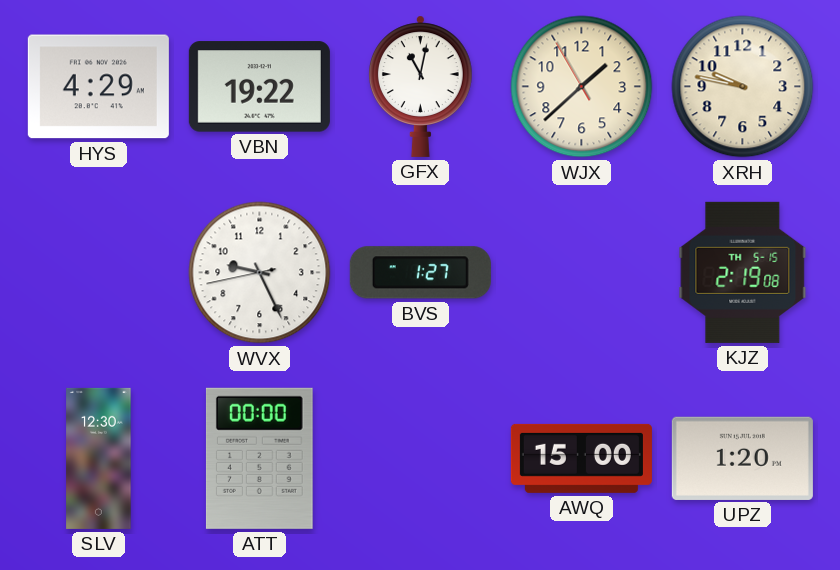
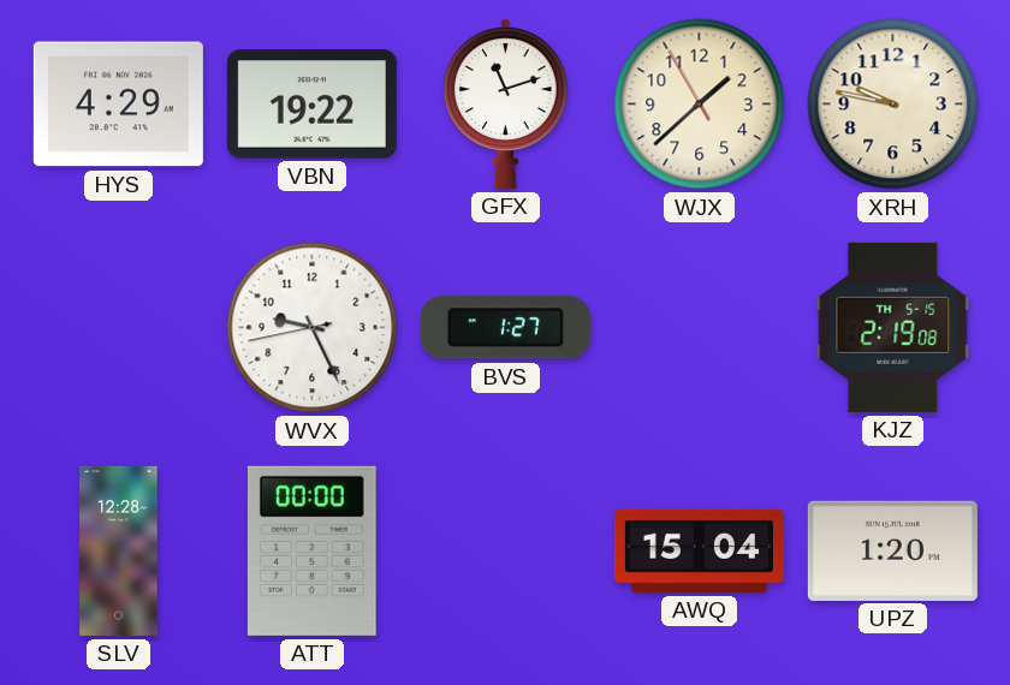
GFX: 11:02 -> 11:12 (505, 103)
SLV: 12:30 -> 12:28 (119, 550)
AWQ: 15:00 -> 15:04 (699, 550)
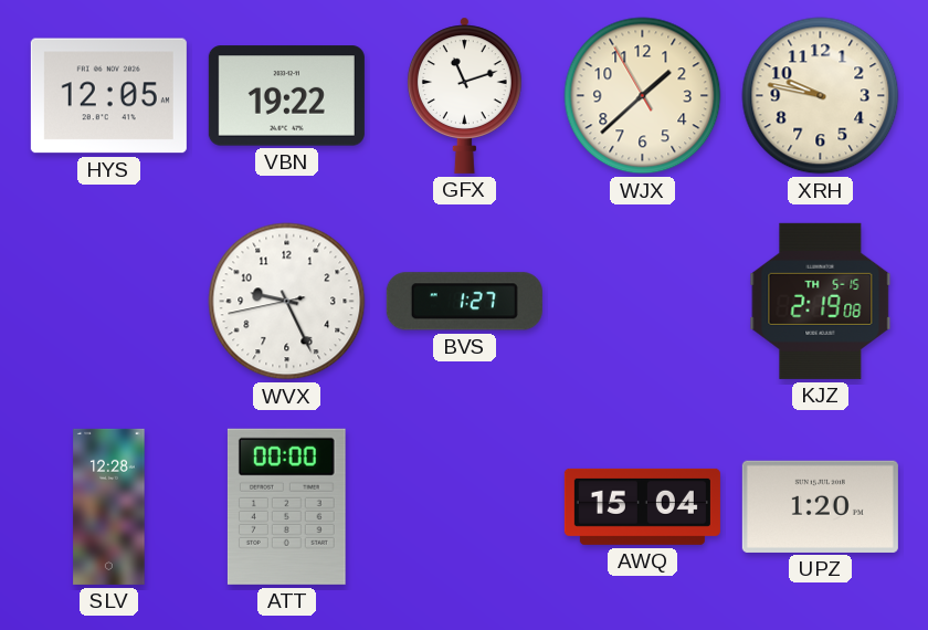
HYS: 4:29 -> 12:05 (108, 96)
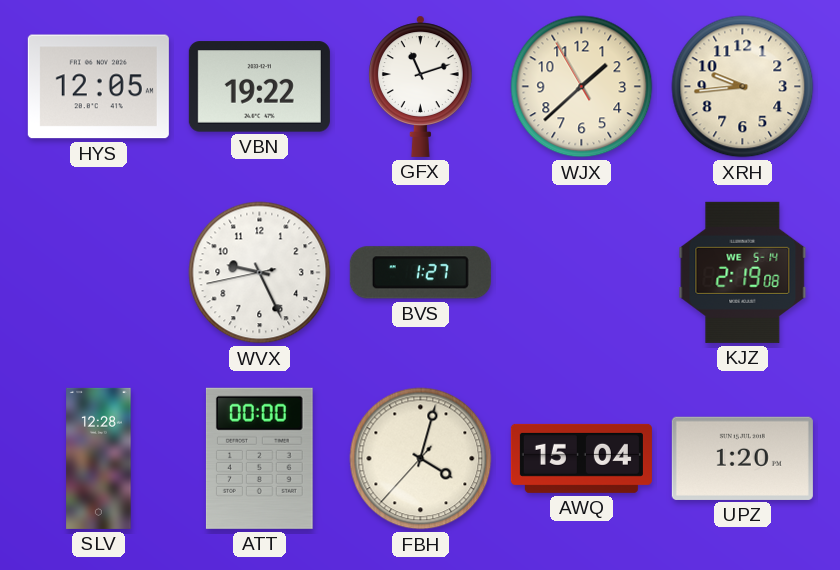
XRH: 9:47 -> 9:44 (743, 87)
KJZ date: TH 5-15 -> WE 5-14 (743, 272)
FBH: none -> 4:02 (421, 459)
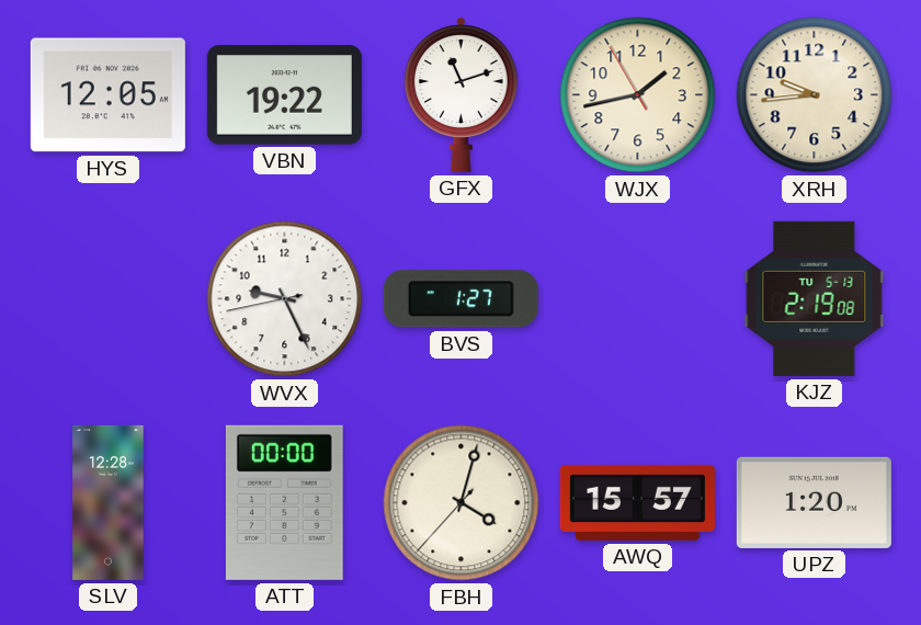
WJX: 1:37 -> 1:42 (638, 95)
KJZ date: WE 5-14 -> TU 5-13 (815, 298)
AWQ: 15:04 -> 15:57 (637, 502)
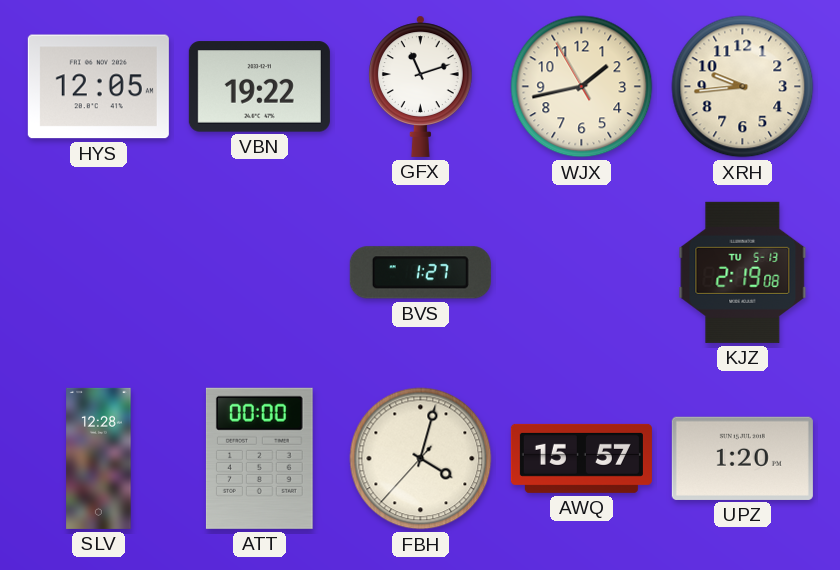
WVX: 9:25 -> none (285, 299)
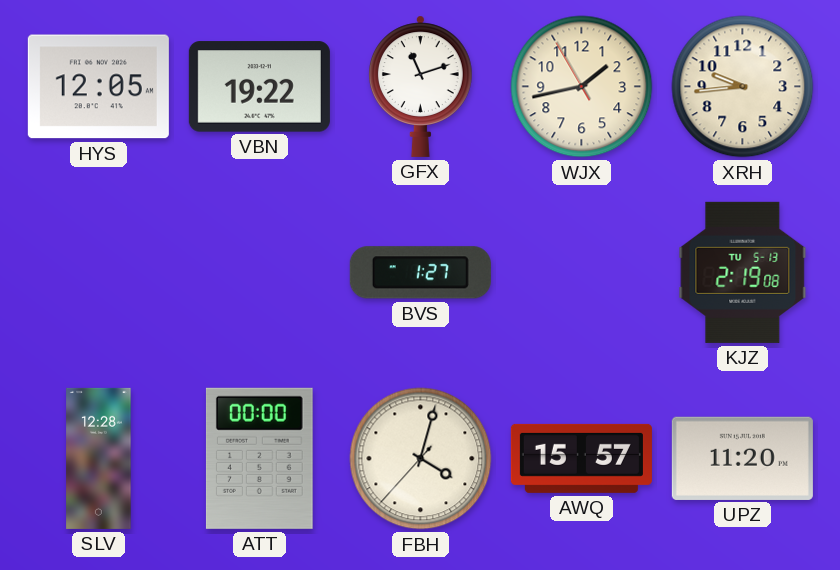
UPZ: 1:20 -> 11:20 (742, 458)
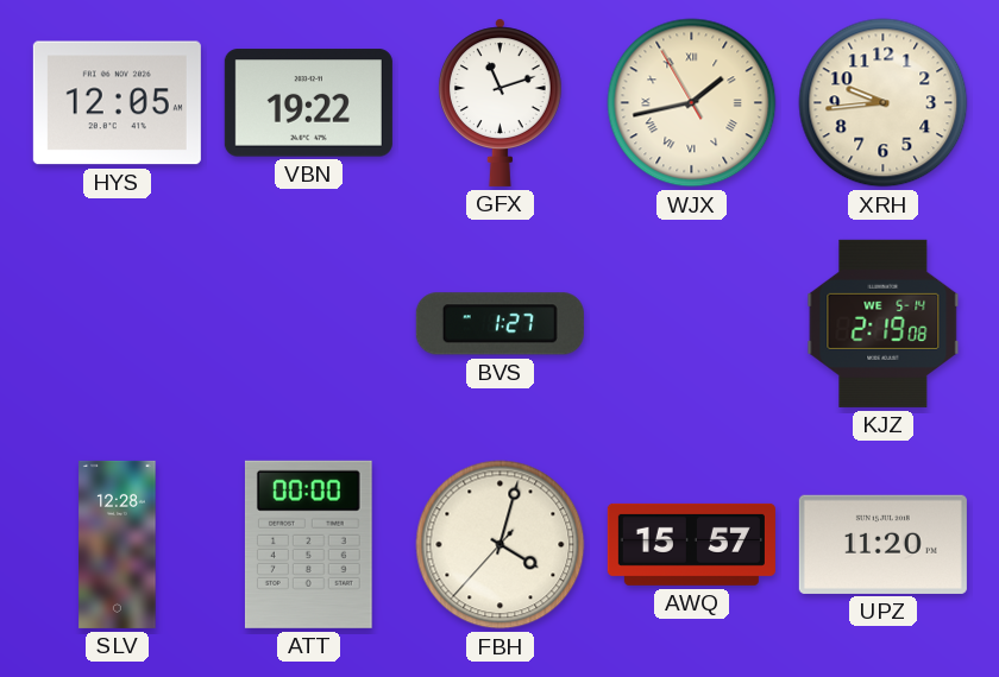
WJX numerals: Arabic -> Roman (692, 103)
KJZ date: TU 5-13 -> WE 5-14 (884, 323)
